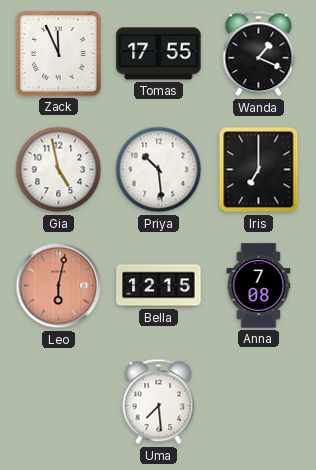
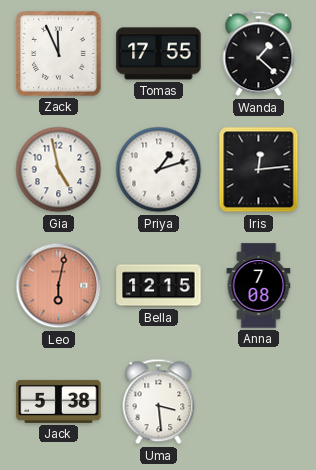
Wanda: 1:19 -> 1:22 (259, 54)
Priya: 10:29 -> 1:12 (159, 170)
Iris: 7:00 -> 12:14 (259, 170)
Jack: none -> 5:38 (59, 401)
Uma: 7:29 -> 3:29 (159, 402)
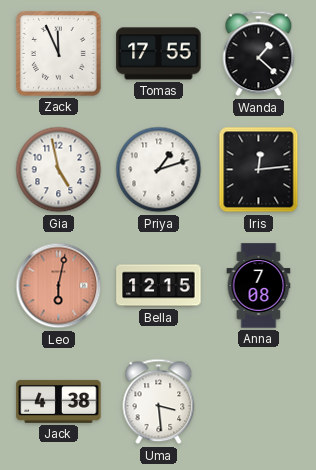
Jack: 5:38 -> 4:38 (59, 401)
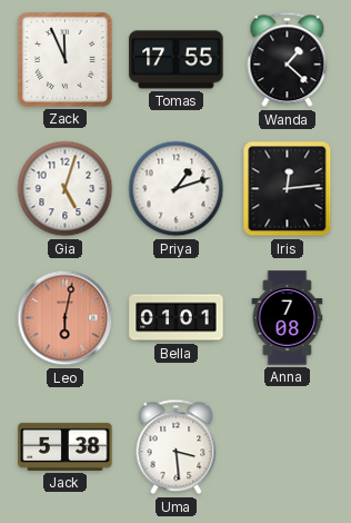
Gia: 4:58 -> 5:03 (66, 189)
Bella: 12:15 -> 01:01 (177, 318)
Jack: 4:38 -> 5:38 (66, 446)
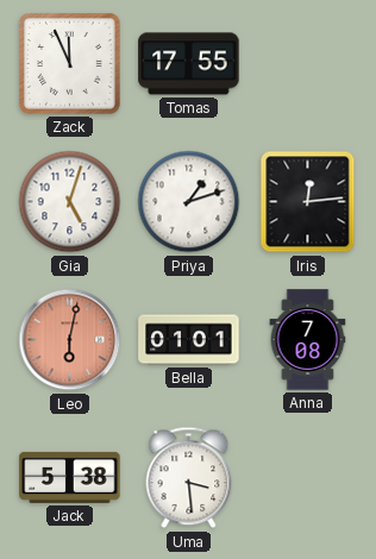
Wanda: 1:22 -> none (288, 60)
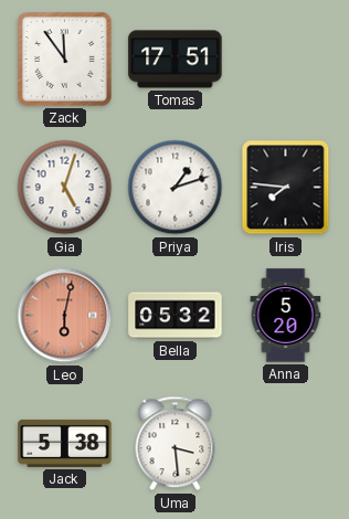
Zack: 11:56 -> 11:54 (65, 60)
Tomas: 17:55 -> 17:51 (176, 60)
Iris: 12:14 -> 7:46 (286, 188)
Bella: 01:01 -> 05:32 (176, 316)
Anna: 7:08 -> 5:20 (286, 316)
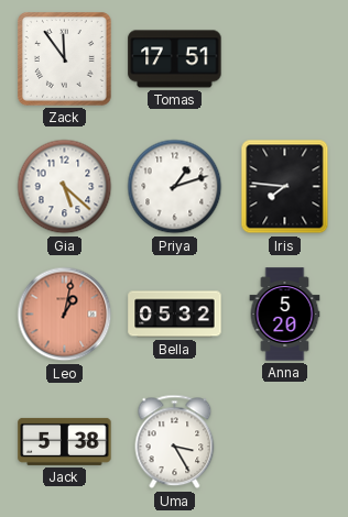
Gia: 5:03 -> 5:22 (65, 187)
Leo: 6:02 -> 1:02 (65, 315)
Uma: 3:29 -> 3:25 (175, 442)
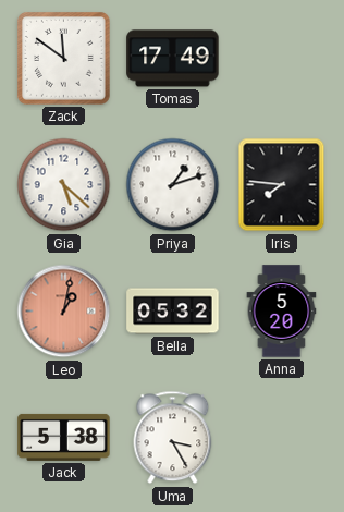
Zack: 11:54 -> 11:51 (64, 59)
Tomas: 17:51 -> 17:49 (173, 59)
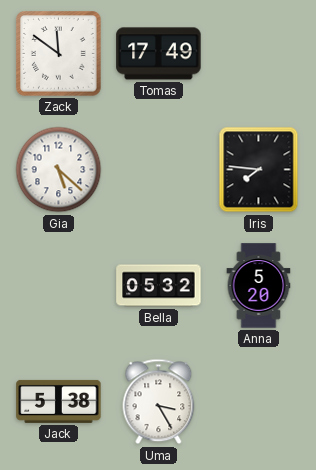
Priya: 1:12 -> none (173, 185)
Leo: 1:02 -> none (64, 312)
